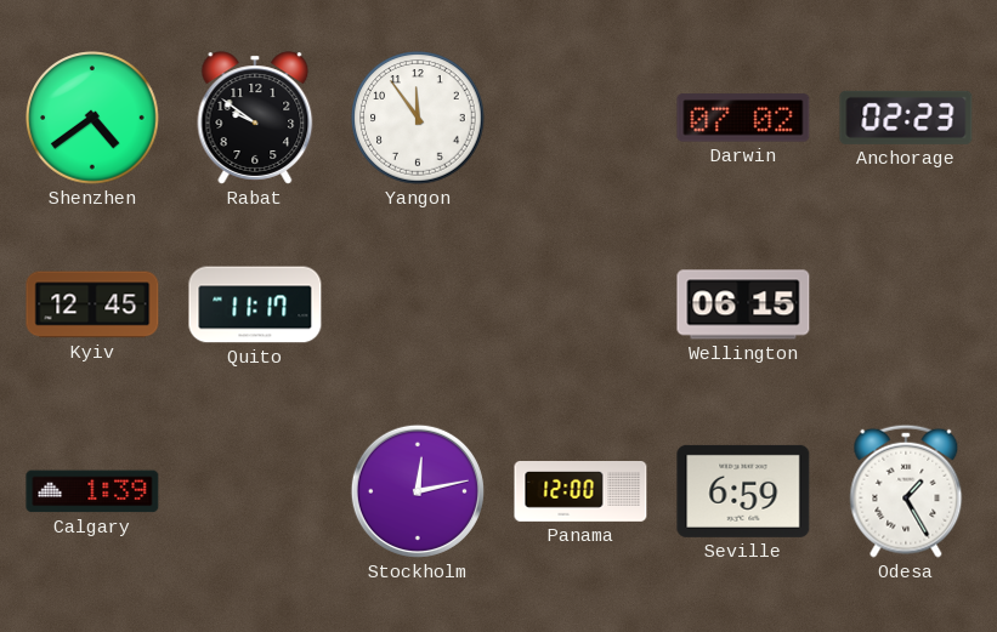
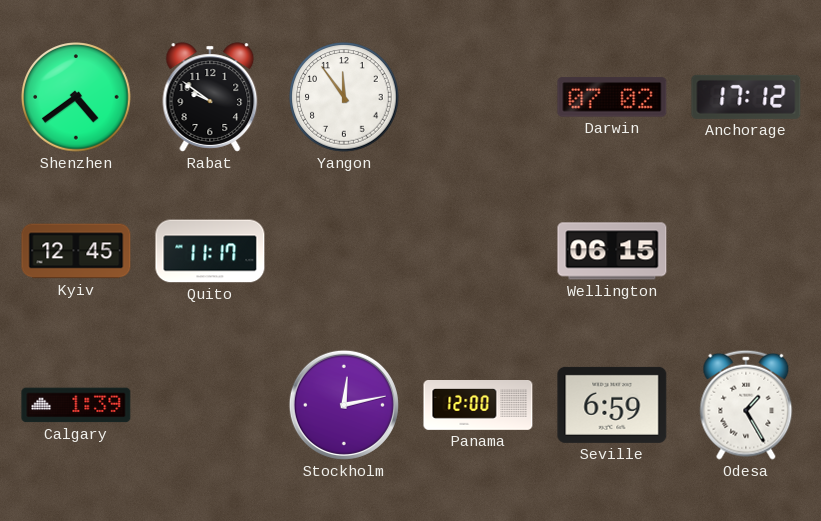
Anchorage: 02:23 -> 17:12 (746, 97)
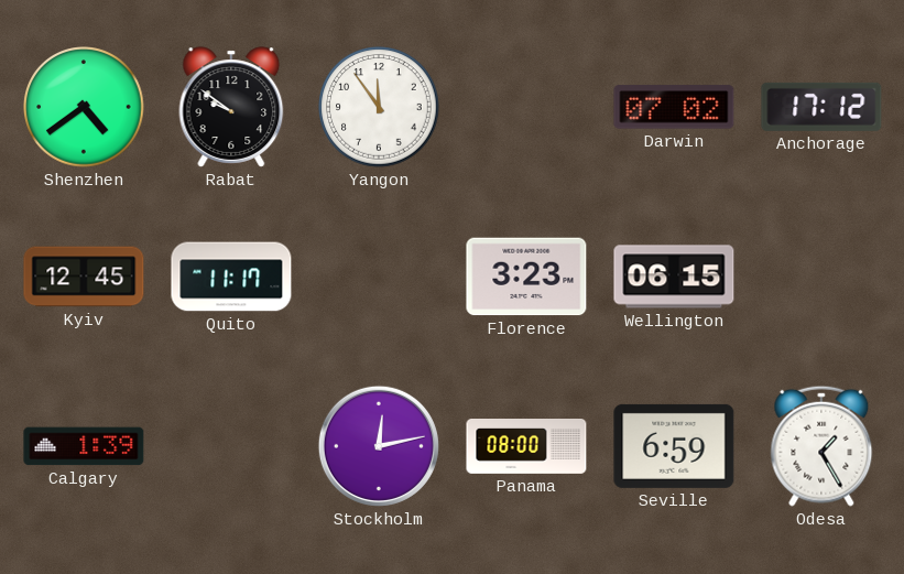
Florence: none -> 3:23 (526, 277)
Panama: 12:00 -> 08:00 (526, 447)
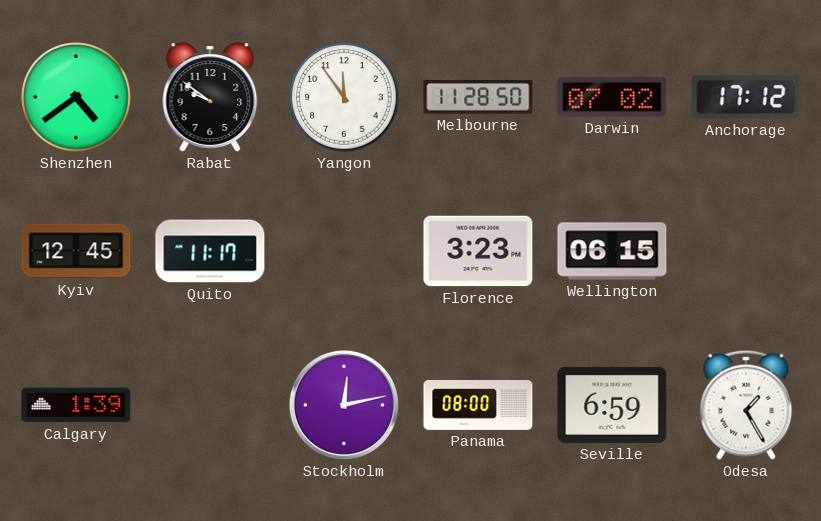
Melbourne: none -> 11:28 (478, 97)
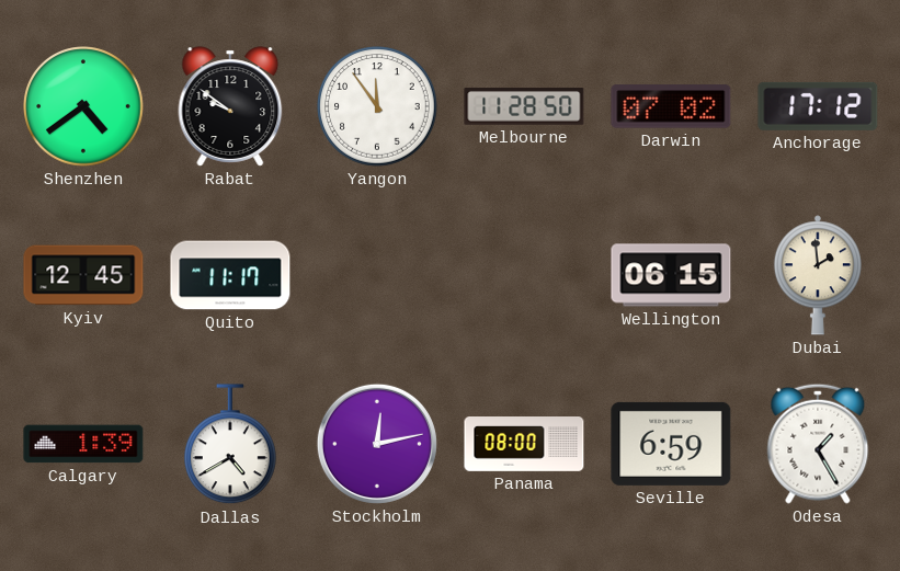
Florence: 3:23 -> none (478, 251)
Dubai: none -> 1:59 (818, 275)
Dallas: none -> 4:40 (231, 445)
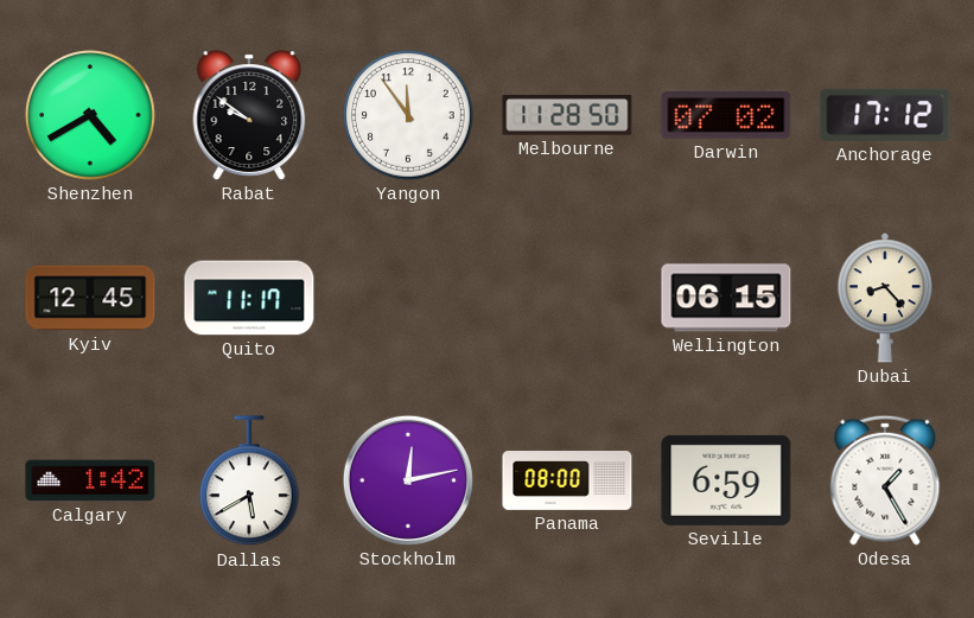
Shenzhen: 4:39 -> 4:40 (90, 115)
Dubai: 1:59 -> 8:23 (885, 298)
Calgary: 1:39 -> 1:42 (90, 480)
Dallas: 4:40 -> 5:40 (250, 482)
